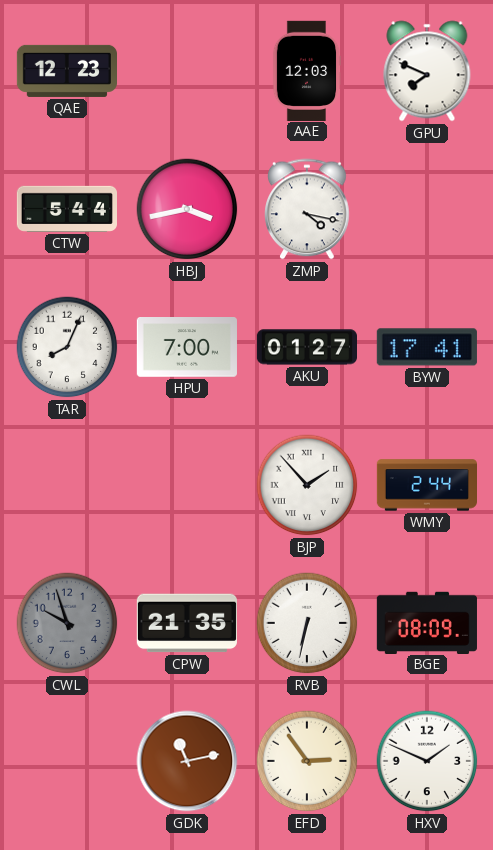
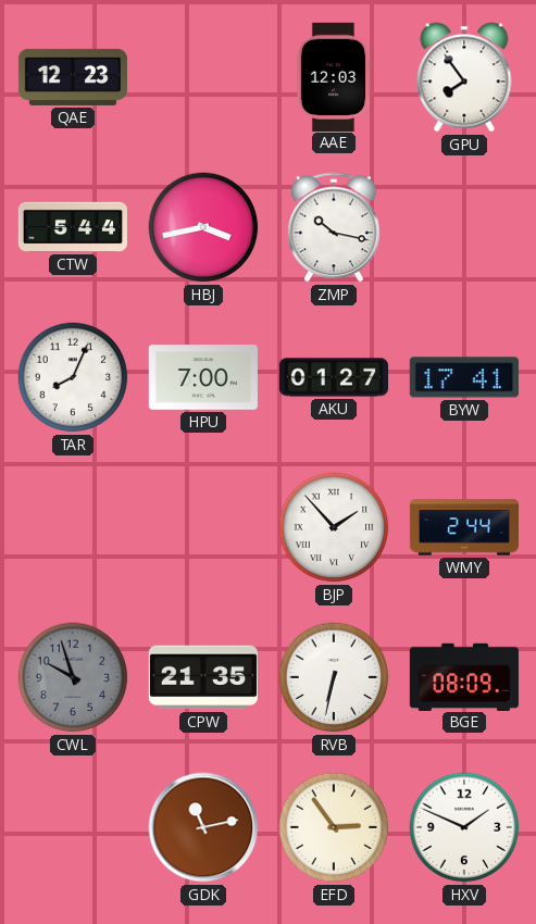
GPU: 7:49 -> 7:54 (464, 77)
ZMP: 4:17 -> 10:17 (334, 227)
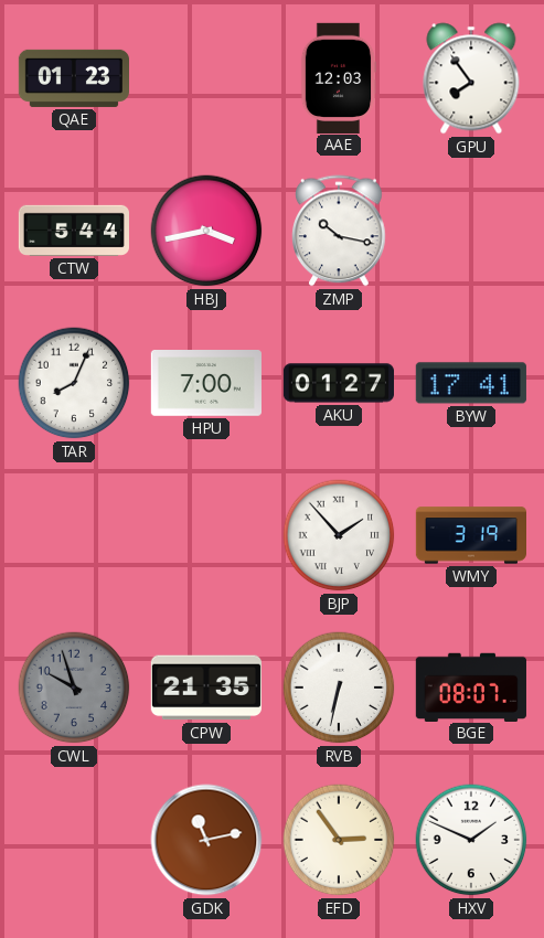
QAE: 12:23 -> 01:23 (73, 78)
WMY: 2:44 -> 3:19 (470, 535)
BGE: 08:09 -> 08:07 (471, 686)
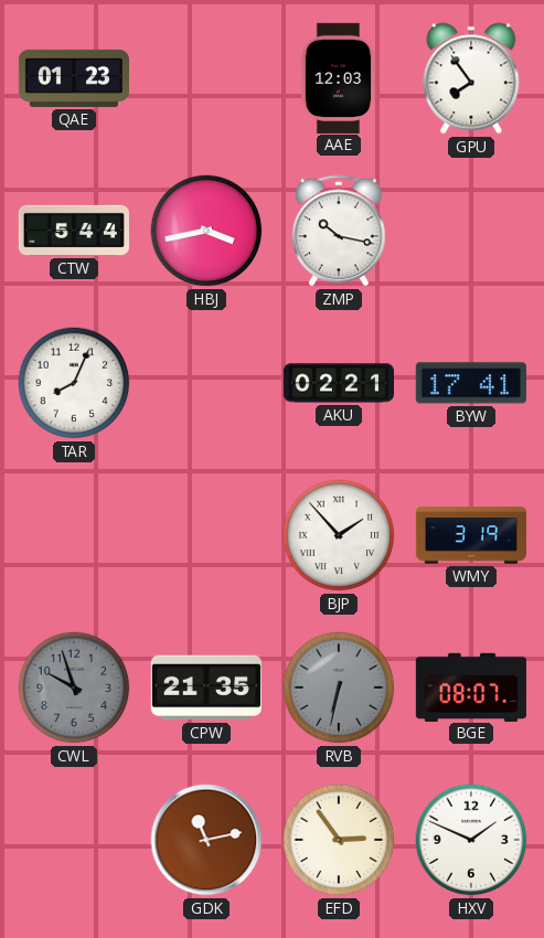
HPU: 7:00 -> none (206, 383)
AKU: 01:27 -> 02:21 (338, 383)
RVB dial: white -> grey (339, 687)
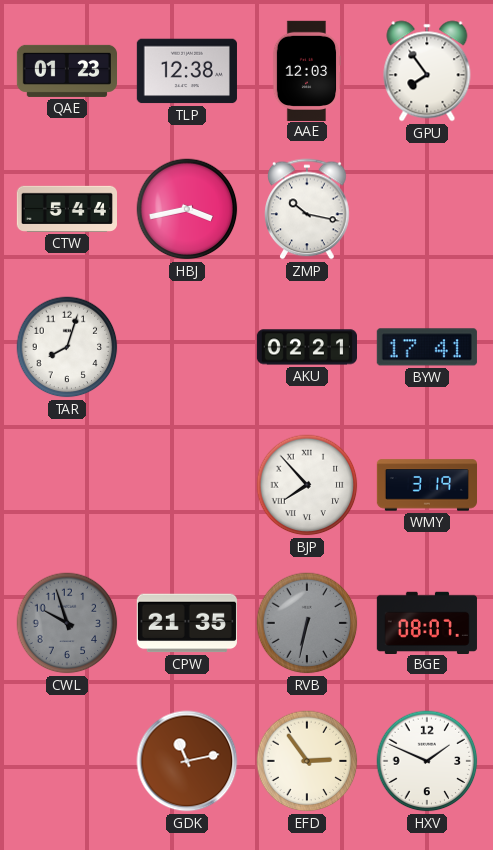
TLP: none -> 12:38 (187, 71)
TAR: 8:04 -> 8:03 (67, 347)
BJP: 1:53 -> 7:53 (307, 485)
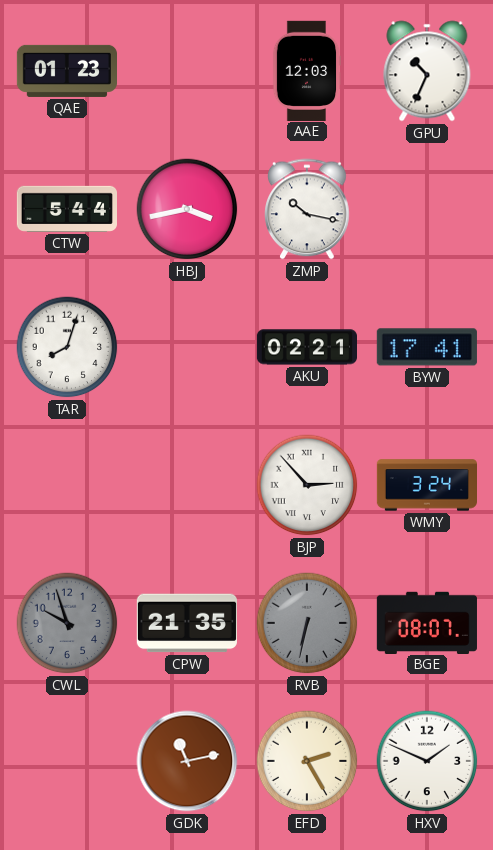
TLP: 12:38 -> none (187, 71)
GPU: 7:54 -> 10:34 (427, 71)
BJP: 7:53 -> 2:53 (307, 485)
WMY: 3:19 -> 3:24 (426, 485)
EFD: 2:54 -> 2:25 (307, 761)
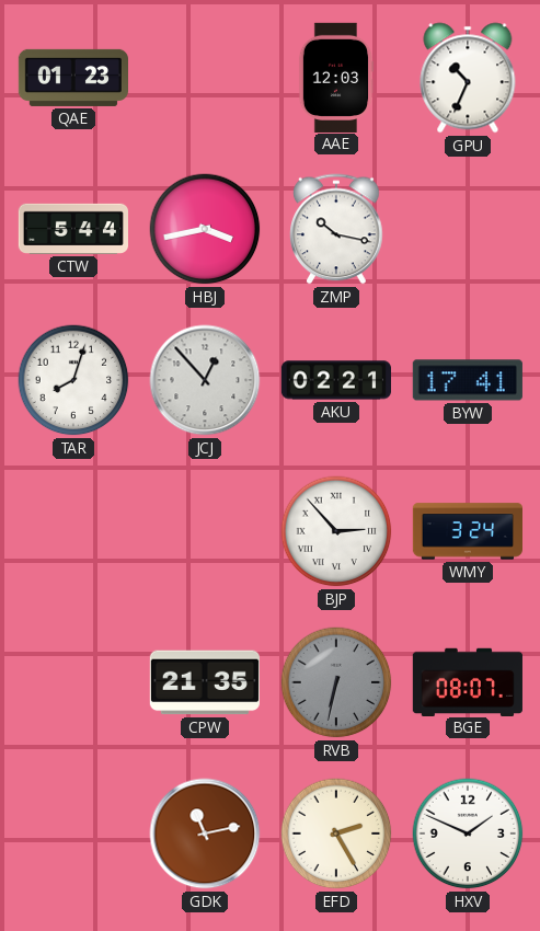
JCJ: none -> 12:53 (205, 380)
CWL: 9:57 -> none (67, 623)
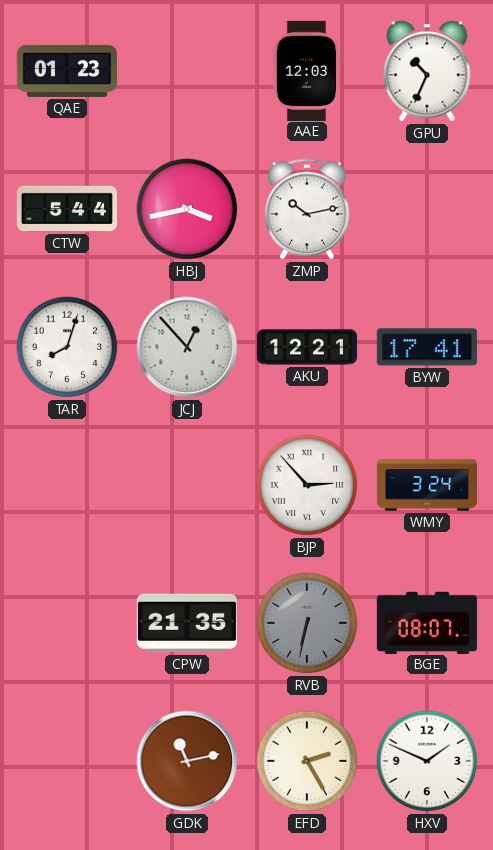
ZMP: 10:17 -> 10:13 (307, 209)
AKU: 02:21 -> 12:21 (306, 347)
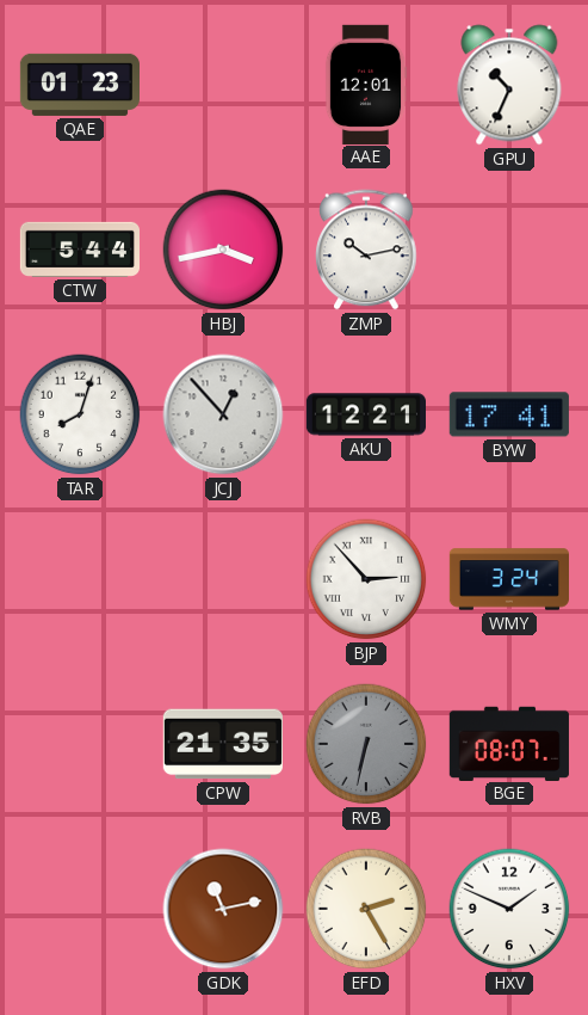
AAE: 12:03 -> 12:01 (366, 84)
